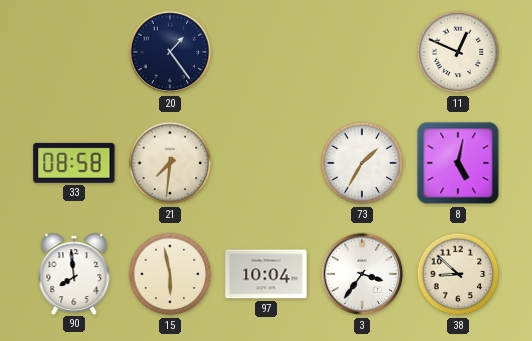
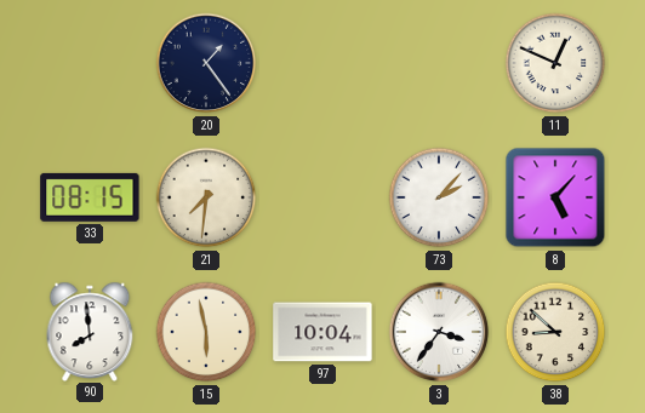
33: 08:58 -> 08:15 (90, 197)
73: 1:35 -> 2:07 (439, 197)
8: 5:02 -> 5:07 (555, 197)
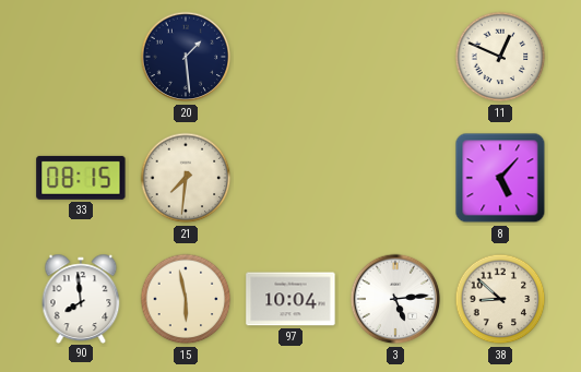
20: 1:24 -> 1:29 (186, 57)
73: 2:07 -> none (439, 197)
3: 3:36 -> 5:14 (395, 299)
